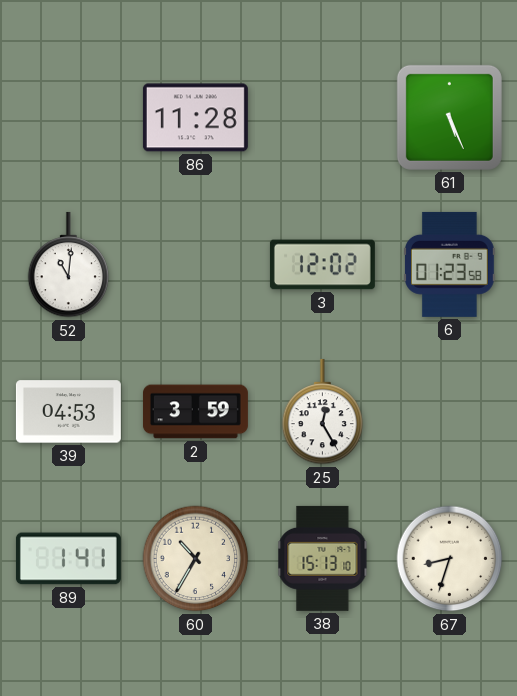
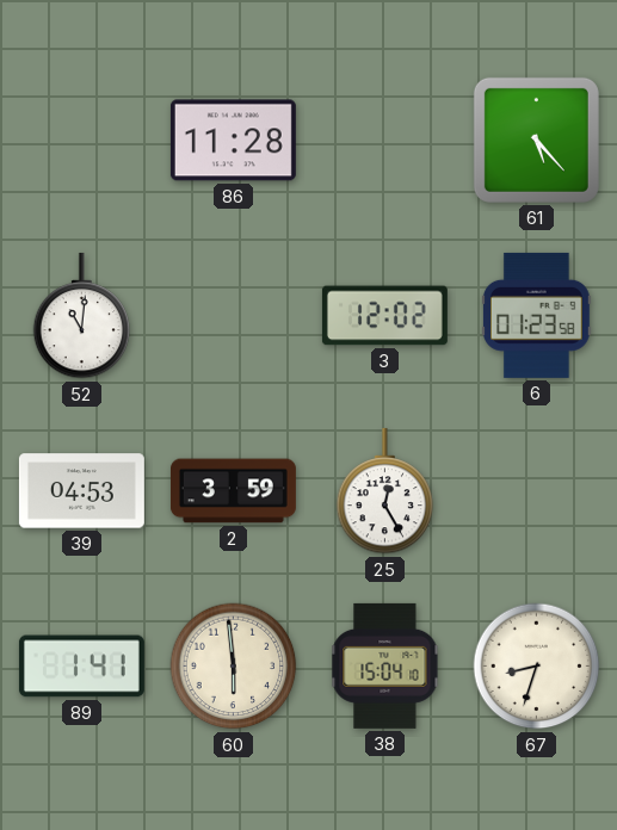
61: 5:26 -> 5:23 (536, 140)
60: 10:35 -> 5:59 (234, 667)
38: 15:13 -> 15:04 (385, 665)
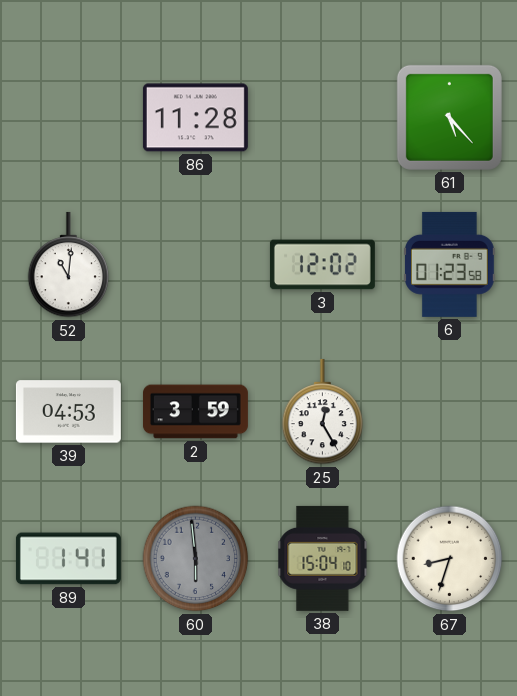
60 dial: cream -> grey (196, 559)
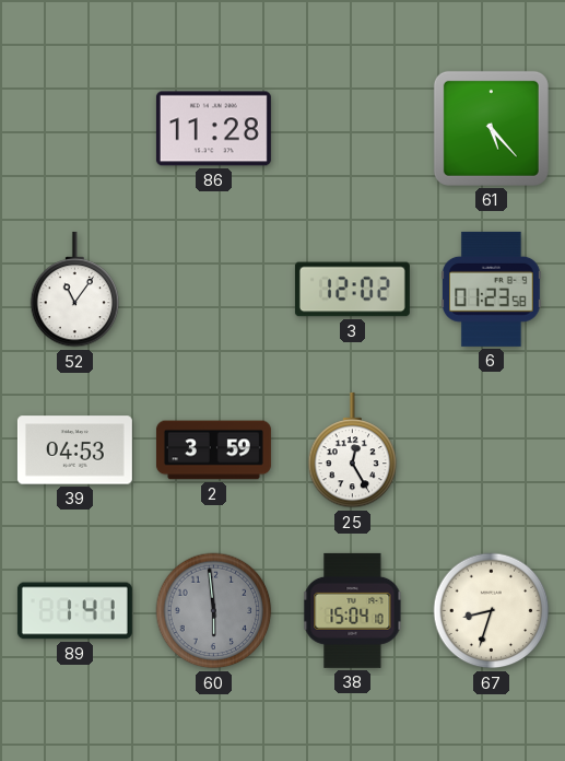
52: 11:01 -> 11:06 (75, 290)
